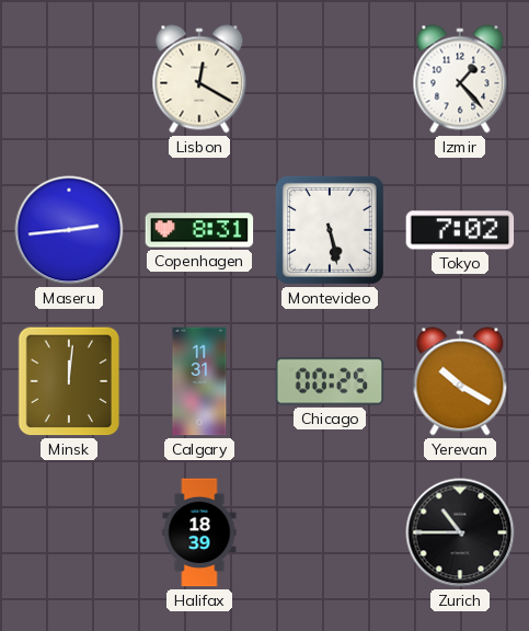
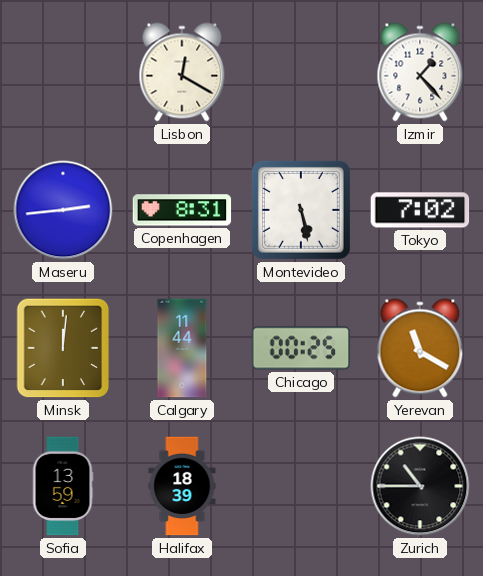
Calgary: 11:31 -> 11:44 (182, 348)
Yerevan: 10:20 -> 11:20 (420, 348)
Sofia: none -> 13:59 (63, 486)
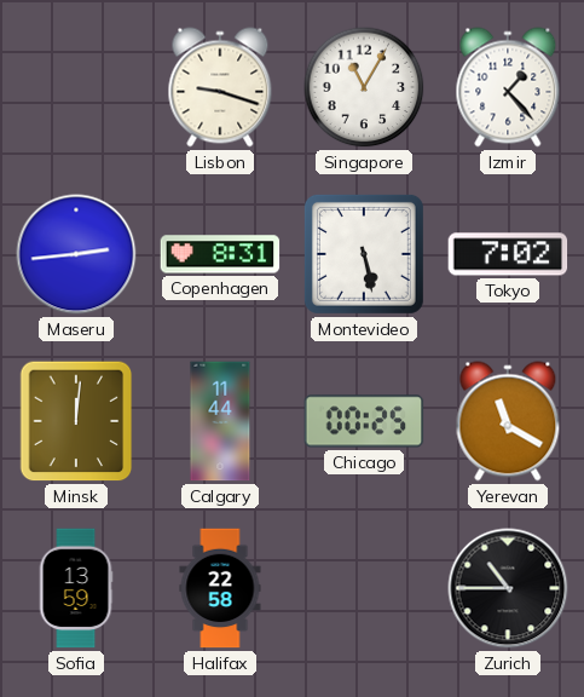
Lisbon: 12:20 -> 9:18 (220, 87)
Singapore: none -> 11:05 (364, 87)
Halifax: 18:39 -> 22:58 (220, 588)
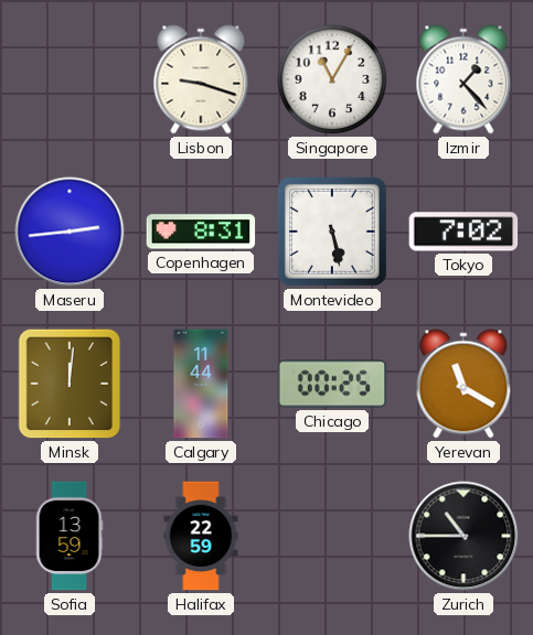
Halifax: 22:58 -> 22:59 (201, 536)
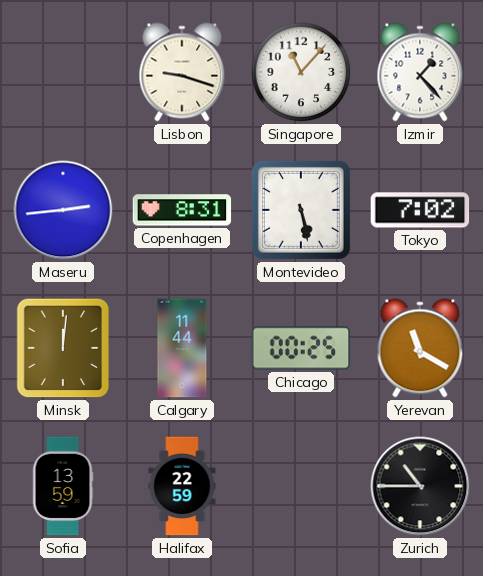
Singapore: 11:05 -> 11:07 (301, 72)
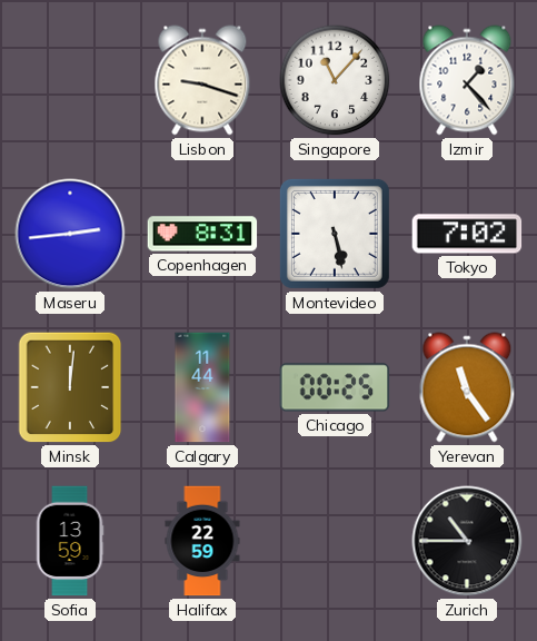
Yerevan: 11:20 -> 11:24 (467, 387)
